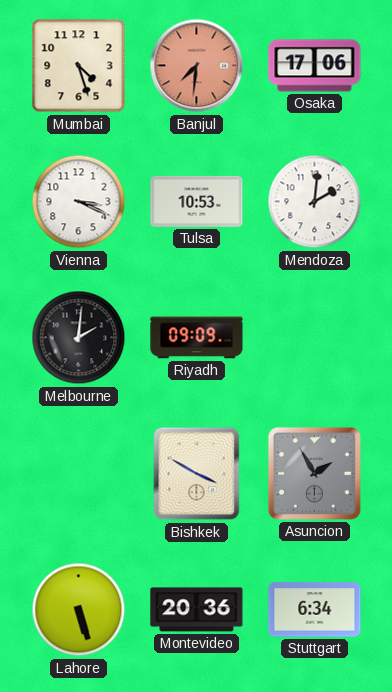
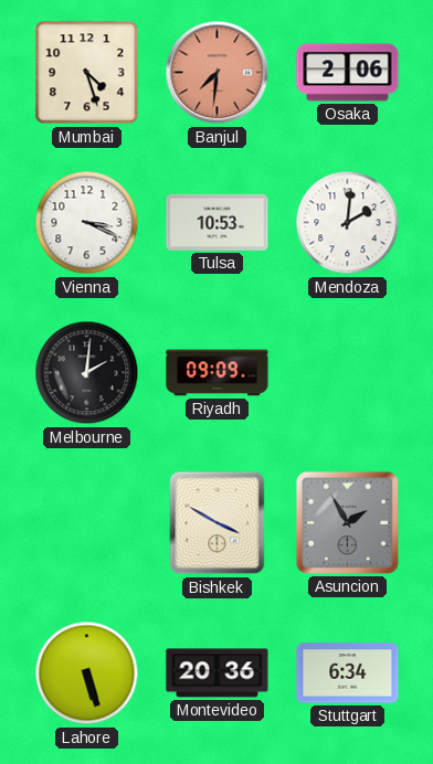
Osaka: 17:06 -> 2:06 (348, 73)
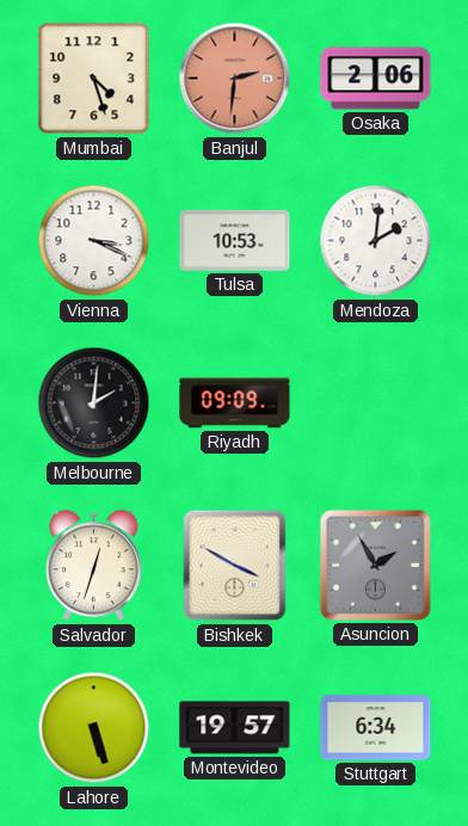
Banjul: 7:31 -> 2:31 (235, 79)
Salvador: none -> 12:33 (94, 566)
Montevideo: 20:36 -> 19:57 (235, 728)
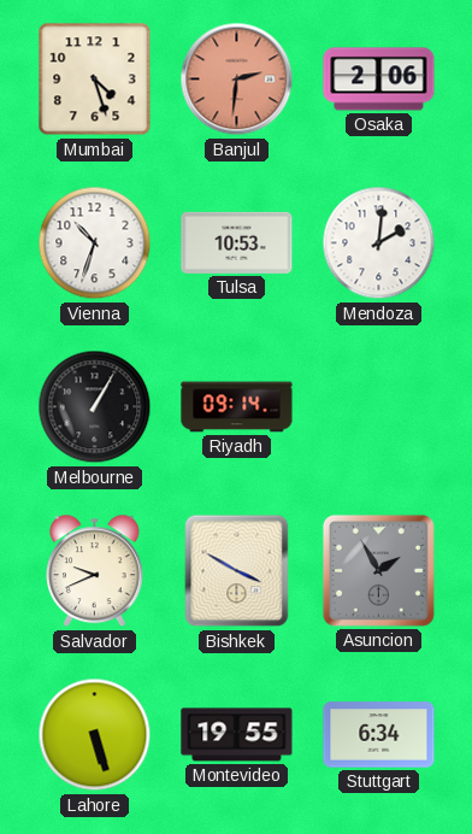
Vienna: 3:19 -> 10:33 (95, 243)
Melbourne: 2:01 -> 1:05 (95, 407)
Riyadh: 09:09 -> 09:14 (237, 407)
Salvador: 12:33 -> 9:41 (95, 571)
Montevideo: 19:57 -> 19:55 (237, 735)
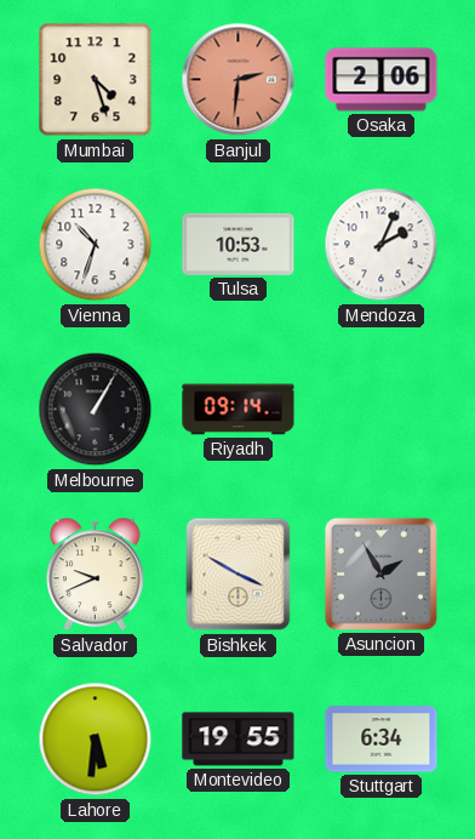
Mendoza: 2:01 -> 2:04 (382, 245)
Lahore: 5:27 -> 5:31 (96, 740)
